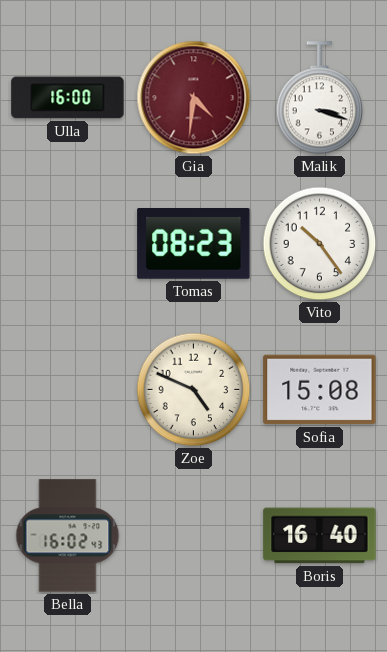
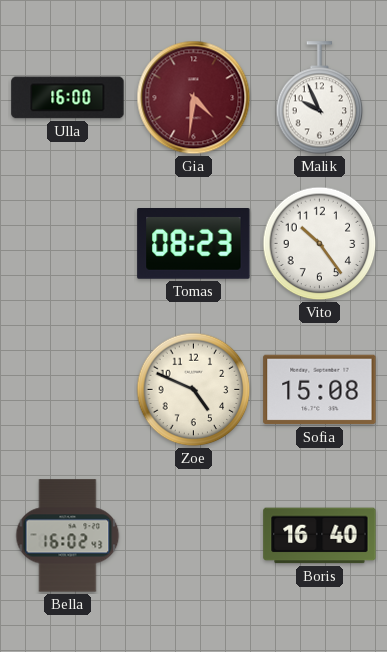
Malik: 3:18 -> 9:56 (320, 98)
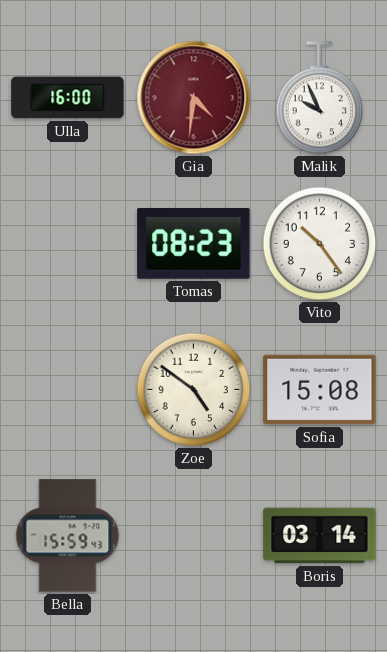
Zoe: 4:49 -> 4:51 (194, 390)
Bella: 16:02 -> 15:59 (68, 536)
Boris: 16:40 -> 03:14 (320, 536)
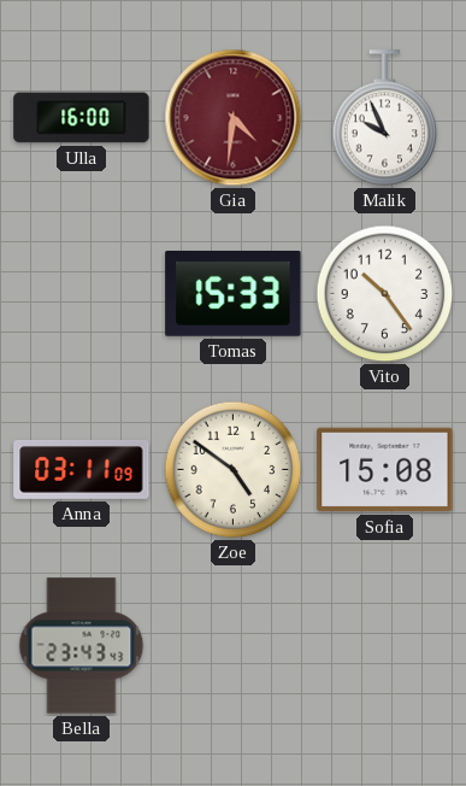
Tomas: 08:23 -> 15:33 (234, 294)
Anna: none -> 03:11 (82, 470)
Bella: 15:59 -> 23:43 (82, 646)
Boris: 03:14 -> none (320, 536)
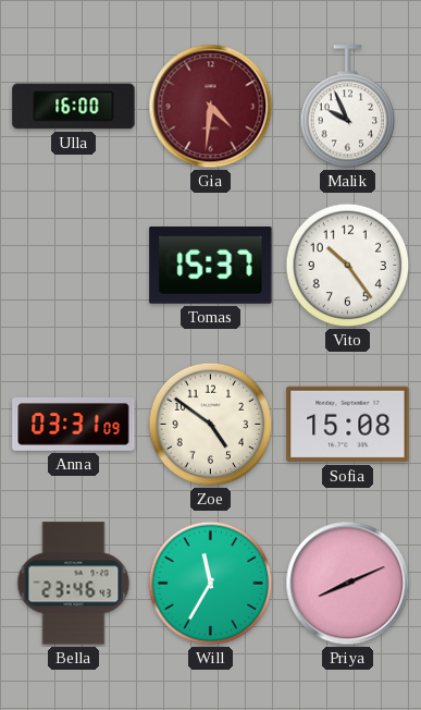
Tomas: 15:33 -> 15:37 (211, 266)
Anna: 03:11 -> 03:31 (74, 425)
Bella: 23:43 -> 23:46 (74, 584)
Will: none -> 11:35 (211, 584)
Priya: none -> 8:11 (348, 584)
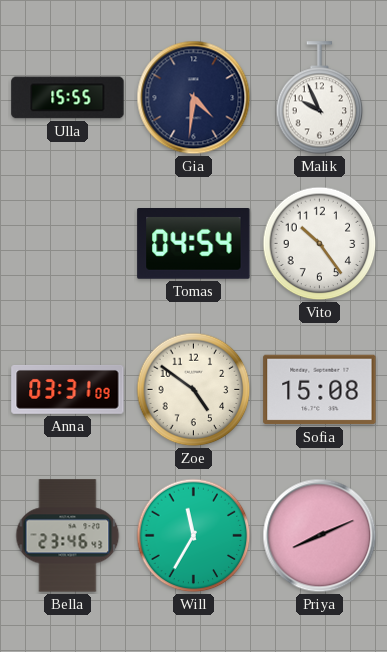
Ulla: 16:00 -> 15:55 (68, 98)
Gia dial: burgundy -> navy (194, 98)
Tomas: 15:37 -> 04:54 (194, 244)
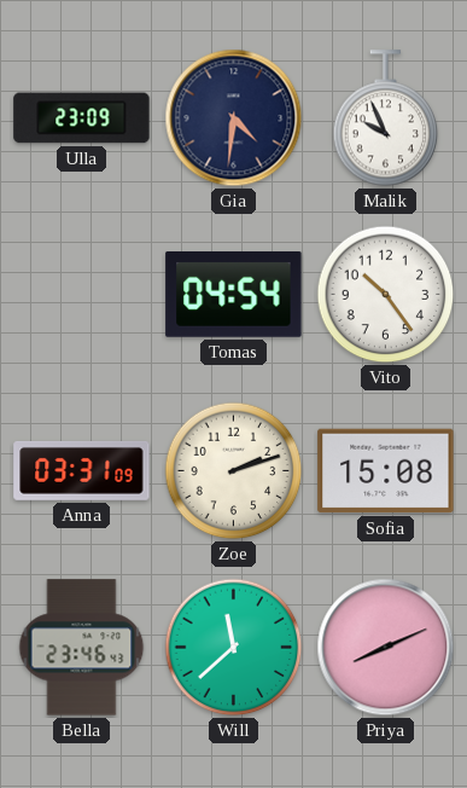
Ulla: 15:55 -> 23:09 (82, 118)
Zoe: 4:51 -> 2:12 (234, 471)
Will: 11:35 -> 11:38 (234, 648)
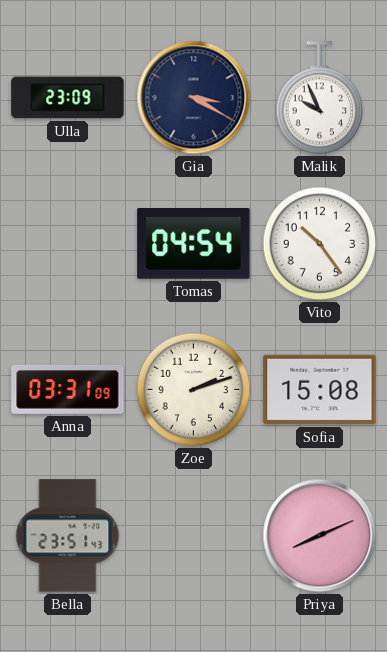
Gia: 4:31 -> 3:20 (194, 98)
Bella: 23:46 -> 23:51 (68, 536)
Will: 11:38 -> none (234, 648)
